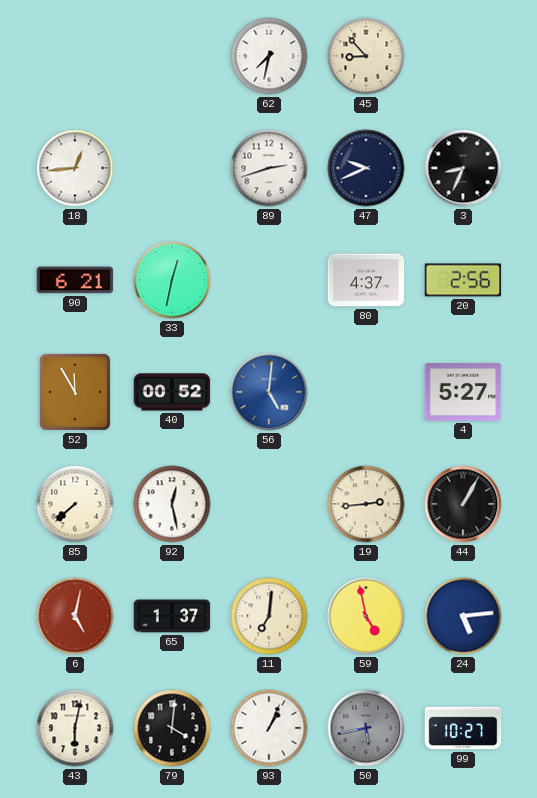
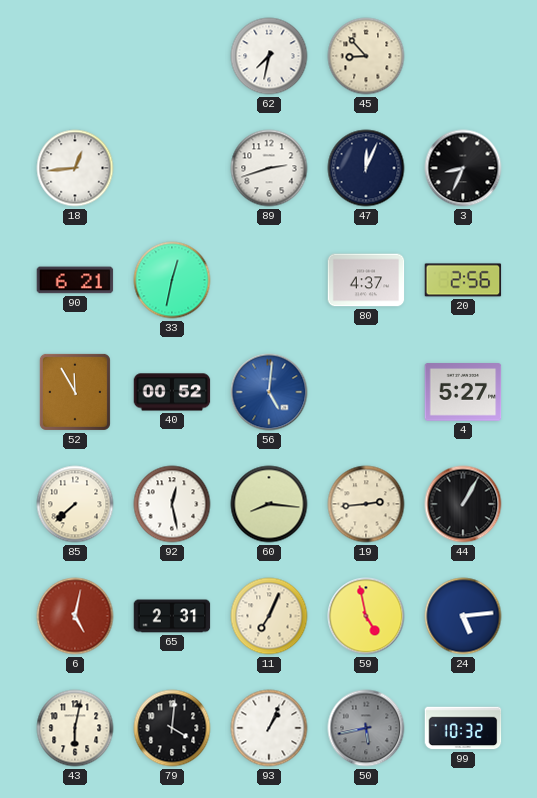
47: 9:41 -> 12:04 (366, 168)
60: none -> 8:16 (269, 504)
65: 1:37 -> 2:31 (172, 616)
11: 7:01 -> 7:04 (269, 616)
99: 10:27 -> 10:32 (463, 728)
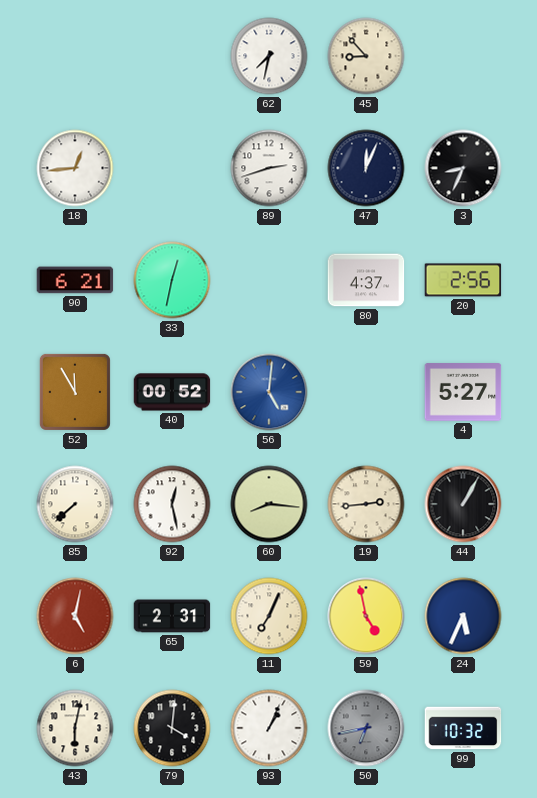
24: 5:14 -> 5:34 (463, 616)
50: 5:43 -> 6:43 (366, 728)
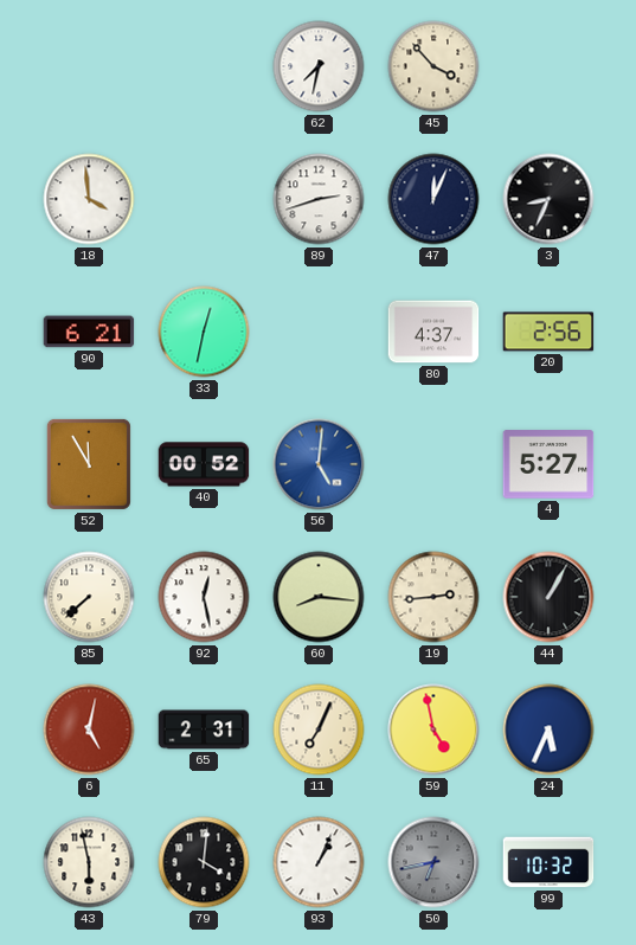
45: 8:53 -> 3:53 (433, 66)
18: 12:44 -> 3:59 (89, 199)
43: 6:02 -> 5:58 (89, 862)
